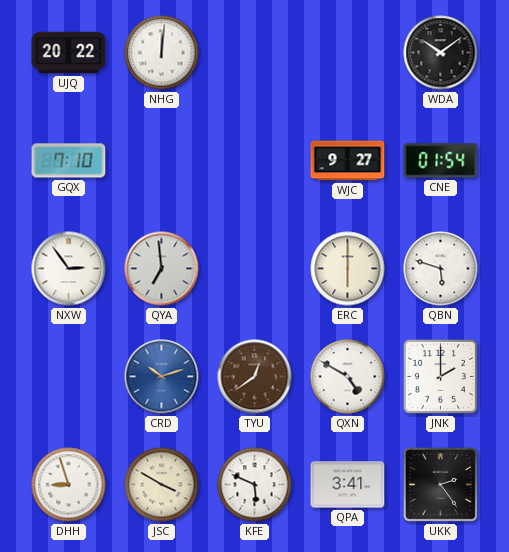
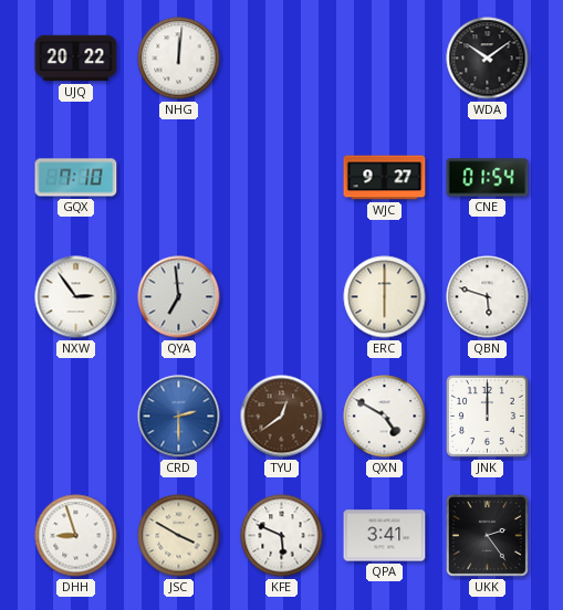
CRD: 10:12 -> 2:30 (179, 417)
JNK: 2:00 -> 12:00 (487, 416)
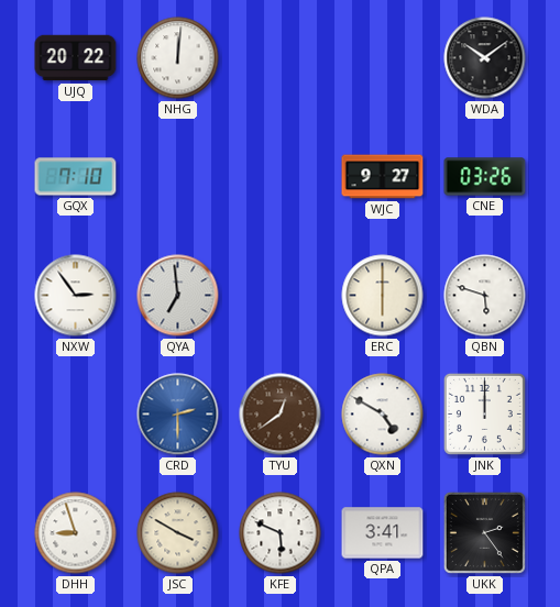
CNE: 01:54 -> 03:26 (485, 177)
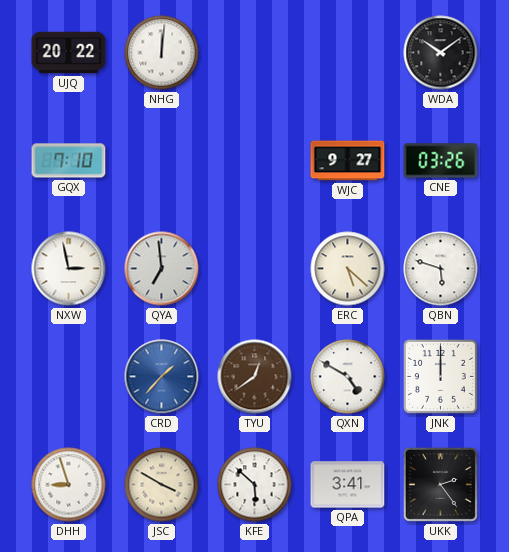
NXW: 2:54 -> 2:58 (69, 269)
ERC: 6:00 -> 5:22 (348, 269)
CRD: 2:30 -> 1:37 (162, 377)
KFE: 5:49 -> 5:52 (255, 485)
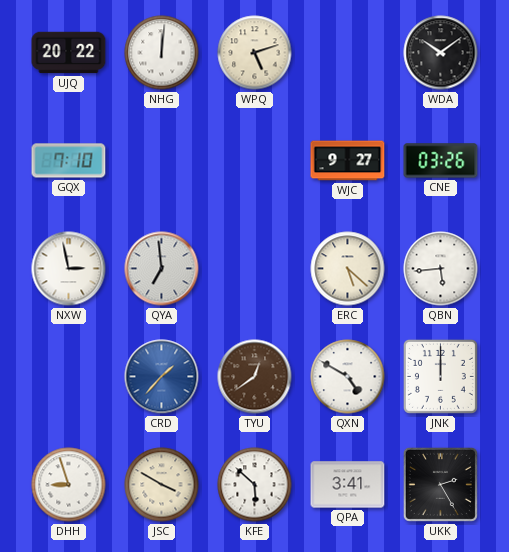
WPQ: none -> 5:12 (255, 53)
QBN: 5:48 -> 5:44 (441, 269)
UKK: 2:24 -> 2:25 (440, 484)
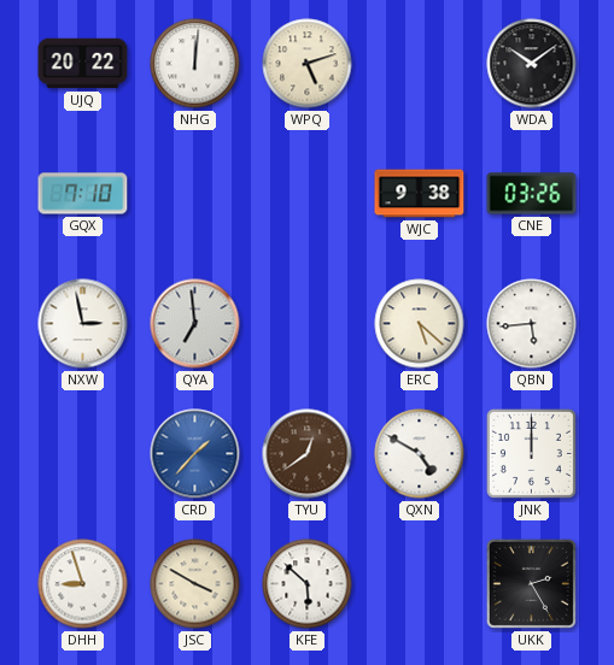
WJC: 9:27 -> 9:38 (420, 194)
QPA: 3:41 -> none (348, 485)
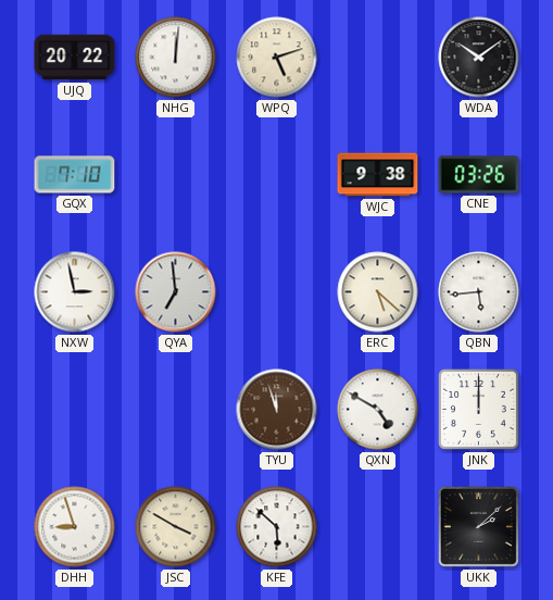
CRD: 1:37 -> none (195, 454)
TYU: 12:39 -> 11:57 (277, 410)
UKK: 2:25 -> 2:08 (478, 526)
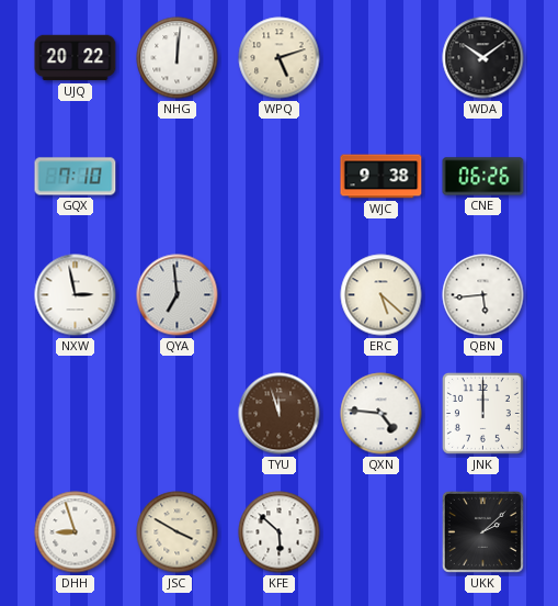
CNE: 03:26 -> 06:26 (483, 177)
QXN: 4:50 -> 4:46 (382, 414)
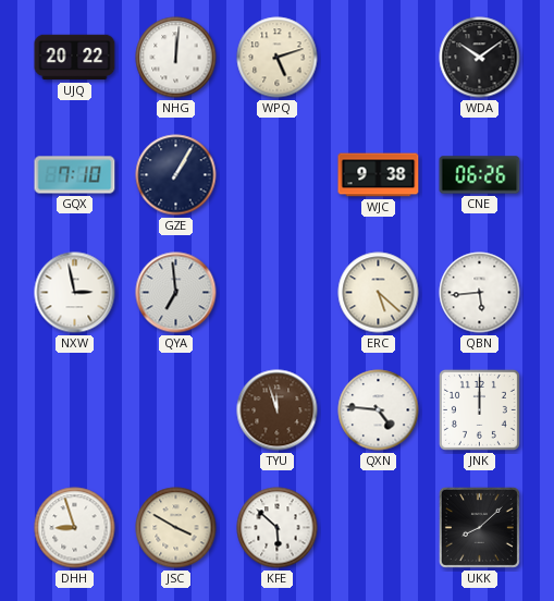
GZE: none -> 1:05 (176, 175)
UKK: 2:08 -> 8:08 (479, 527)
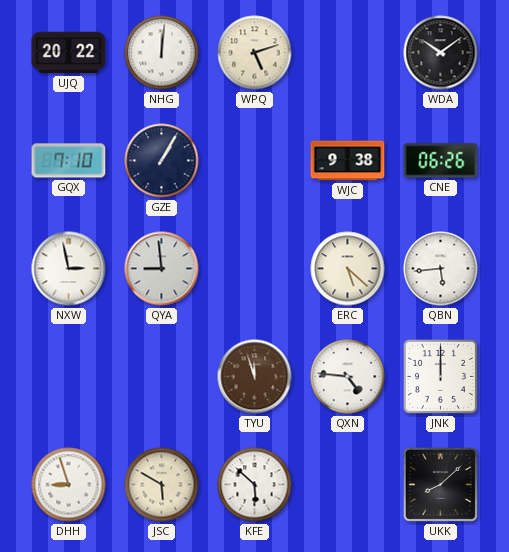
QYA: 6:59 -> 8:59 (162, 269)
JSC: 3:50 -> 5:50 (162, 485)
